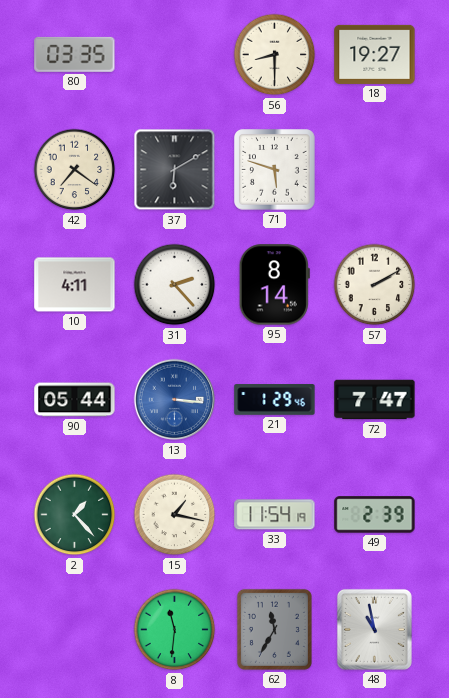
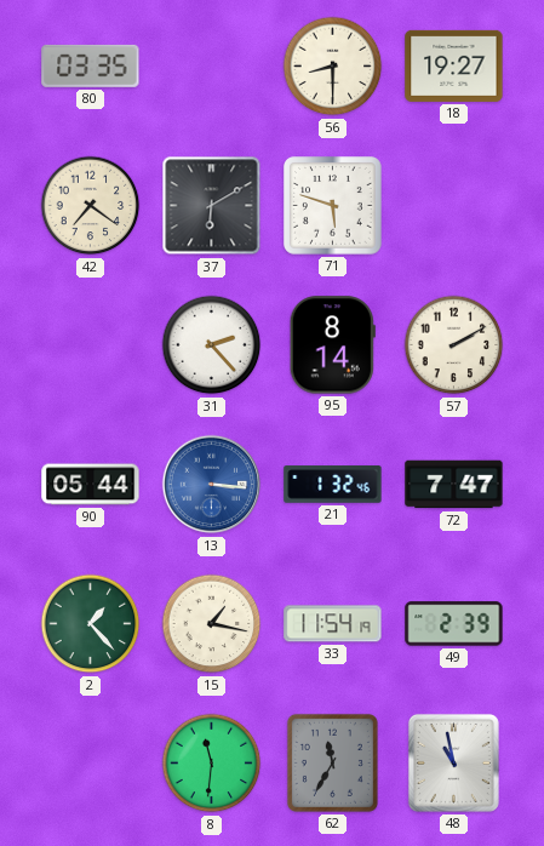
10: 4:11 -> none (75, 285)
21: 1:29 -> 1:32 (333, 485)
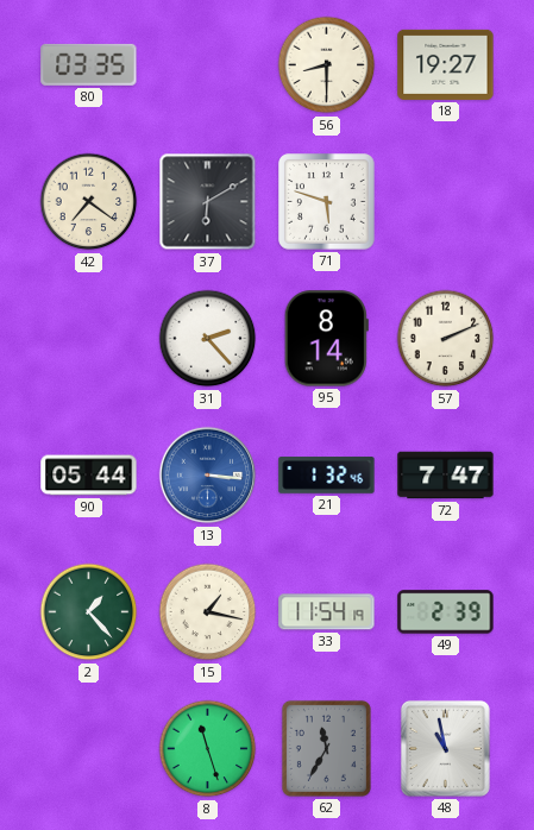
57: 2:10 -> 2:11 (446, 339)
8: 11:31 -> 11:27 (208, 749)
